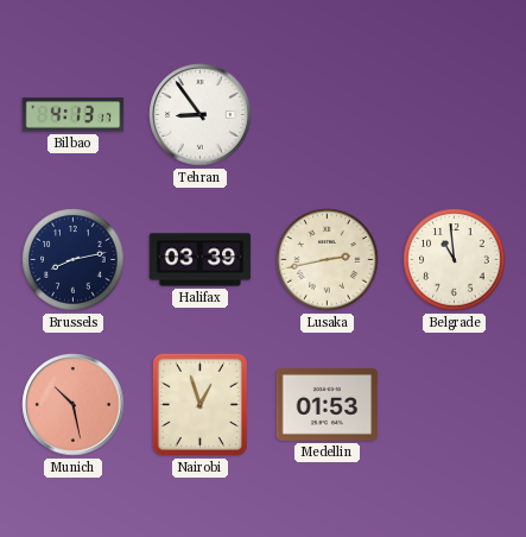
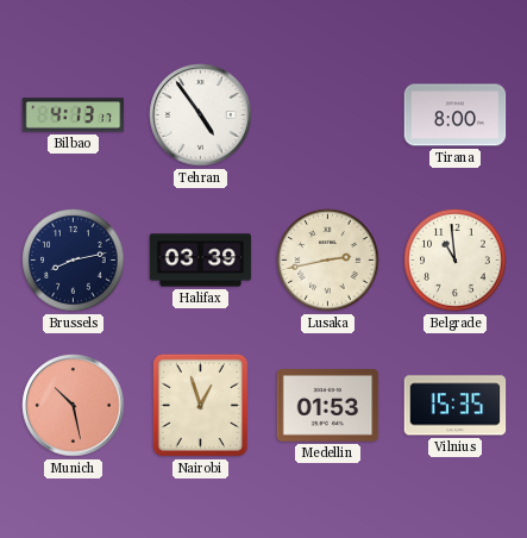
Tehran: 8:54 -> 4:54 (201, 115)
Tirana: none -> 8:00 (456, 115)
Vilnius: none -> 15:35 (456, 406)
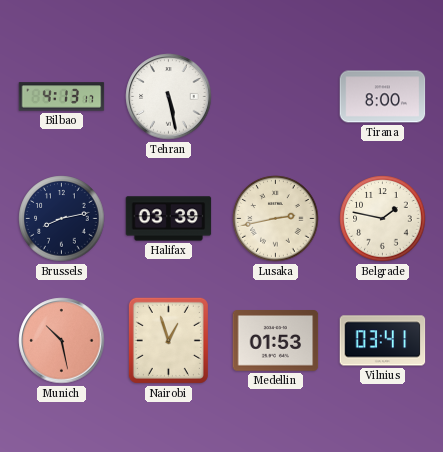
Tehran: 4:54 -> 5:28 (169, 97)
Belgrade: 10:59 -> 1:47 (383, 219)
Vilnius: 15:35 -> 03:41 (383, 341)
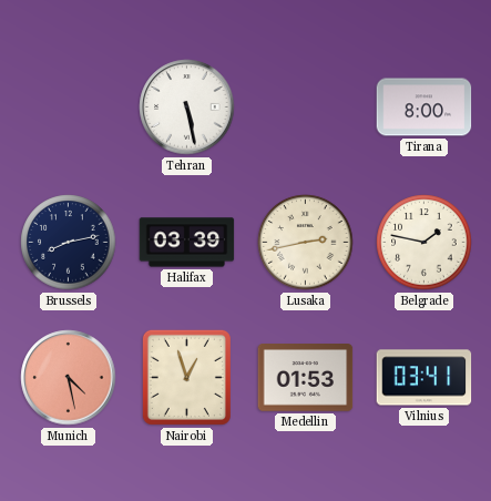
Bilbao: 4:13 -> none (62, 97)
Munich: 10:28 -> 4:28 (69, 378)
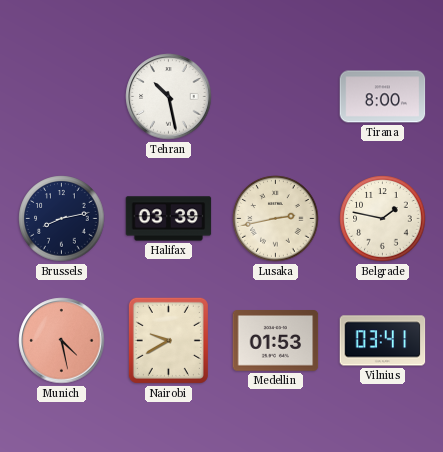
Tehran: 5:28 -> 10:28 (169, 97)
Nairobi: 12:57 -> 9:40 (168, 340)
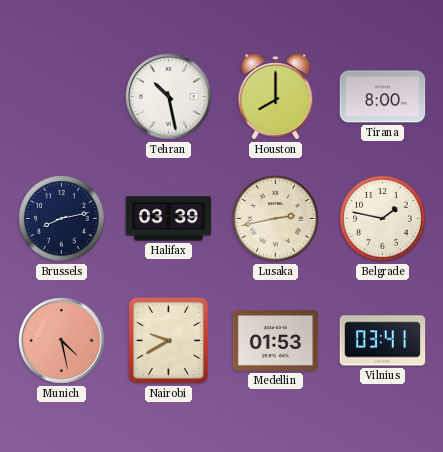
Houston: none -> 8:00 (276, 97)
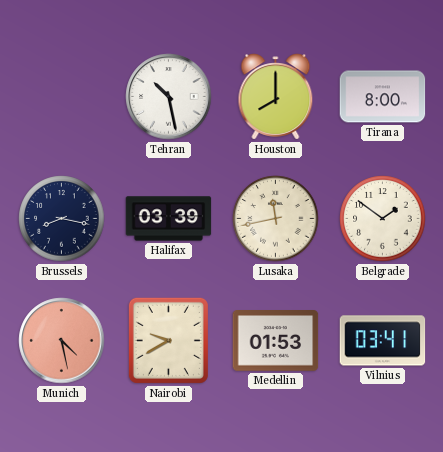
Brussels: 8:13 -> 8:17 (62, 219)
Lusaka: 2:43 -> 11:43 (276, 219)
Belgrade: 1:47 -> 1:51 (383, 219)
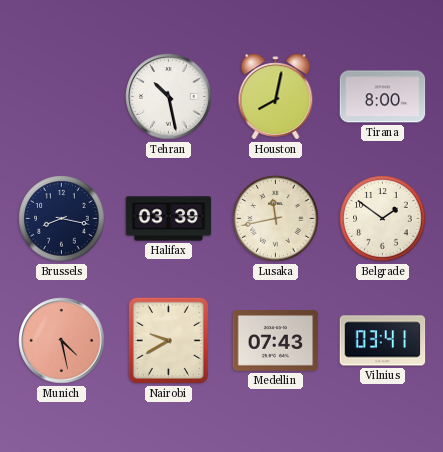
Houston: 8:00 -> 8:02 (276, 97)
Medellin: 01:53 -> 07:43 (276, 341)
